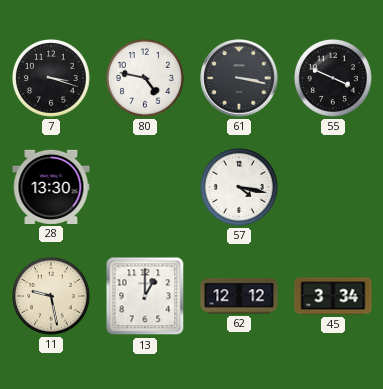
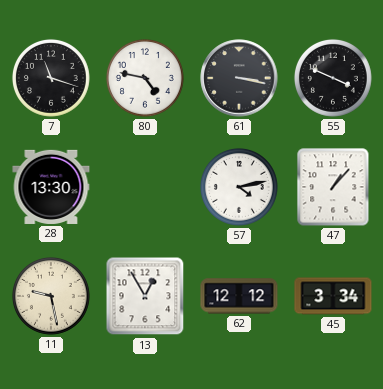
7: 3:18 -> 11:18 (51, 78)
57: 4:17 -> 4:13 (239, 187)
47: none -> 1:07 (333, 187)
13: 1:00 -> 12:55 (145, 296)
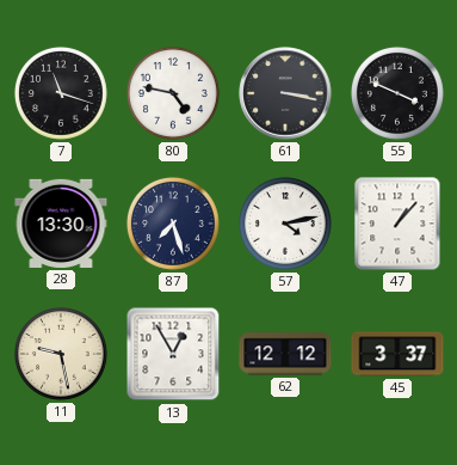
87: none -> 7:27 (173, 224)
45: 3:34 -> 3:37 (397, 354)
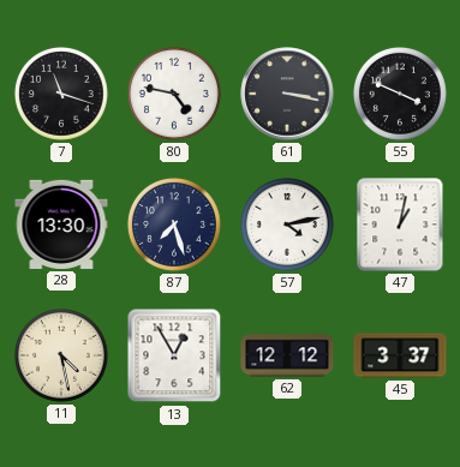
47: 1:07 -> 1:02 (400, 224)
11: 9:28 -> 4:28 (61, 355)
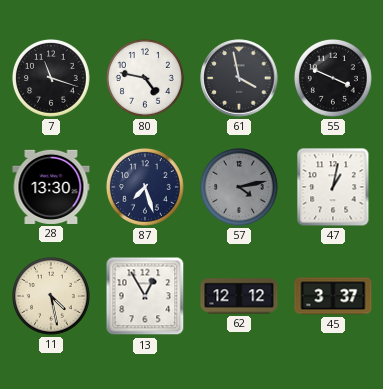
61: 3:17 -> 3:58 (239, 78)
57 dial: white -> grey (239, 187)
